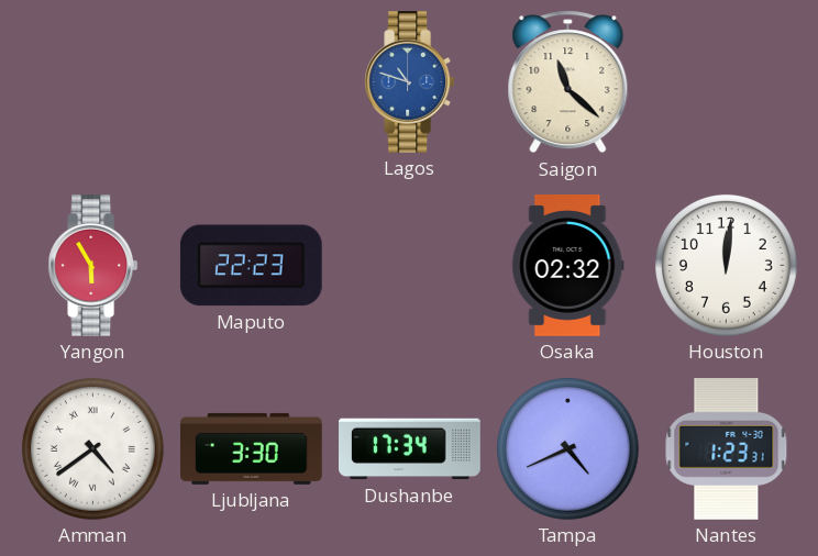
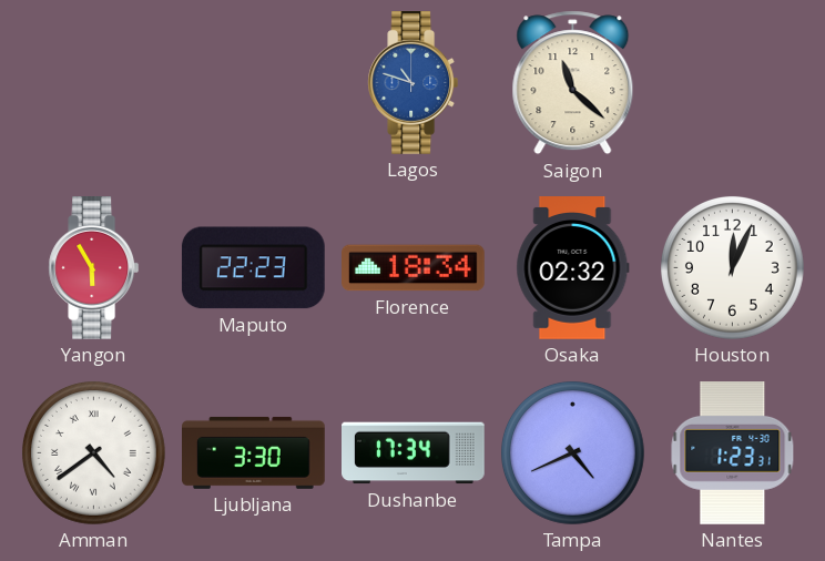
Florence: none -> 18:34 (414, 268)
Houston: 12:01 -> 12:04 (732, 267)
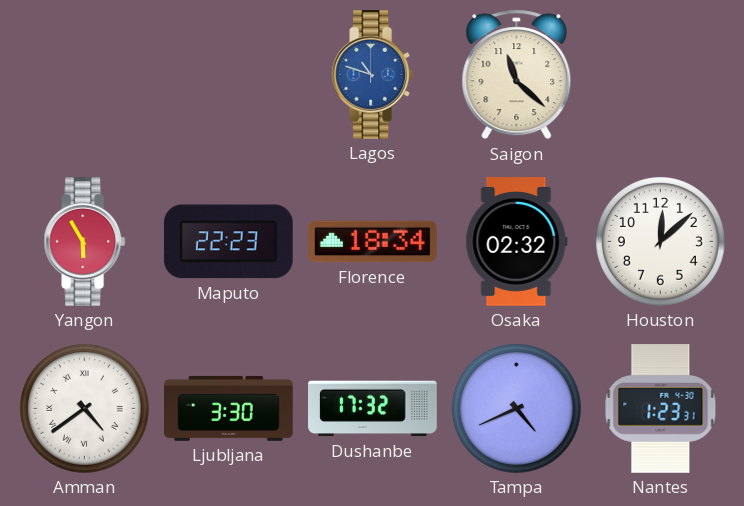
Houston: 12:04 -> 12:08 (660, 241)
Dushanbe: 17:34 -> 17:32 (373, 409)
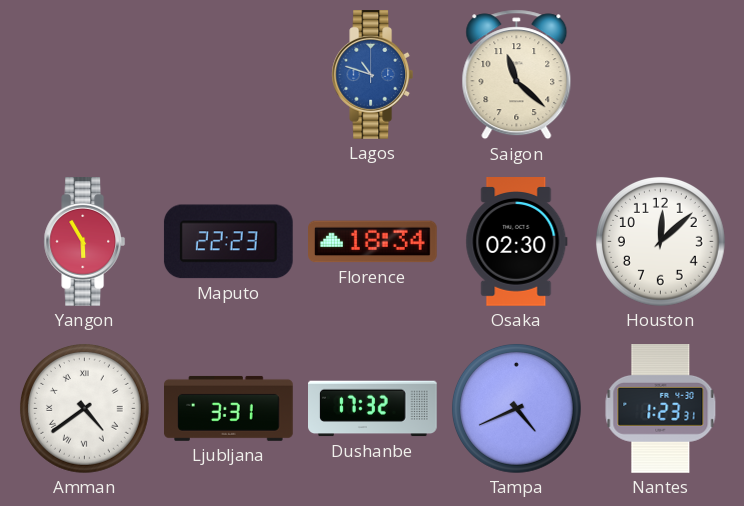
Osaka: 02:32 -> 02:30 (517, 242)
Ljubljana: 3:30 -> 3:31 (229, 408)
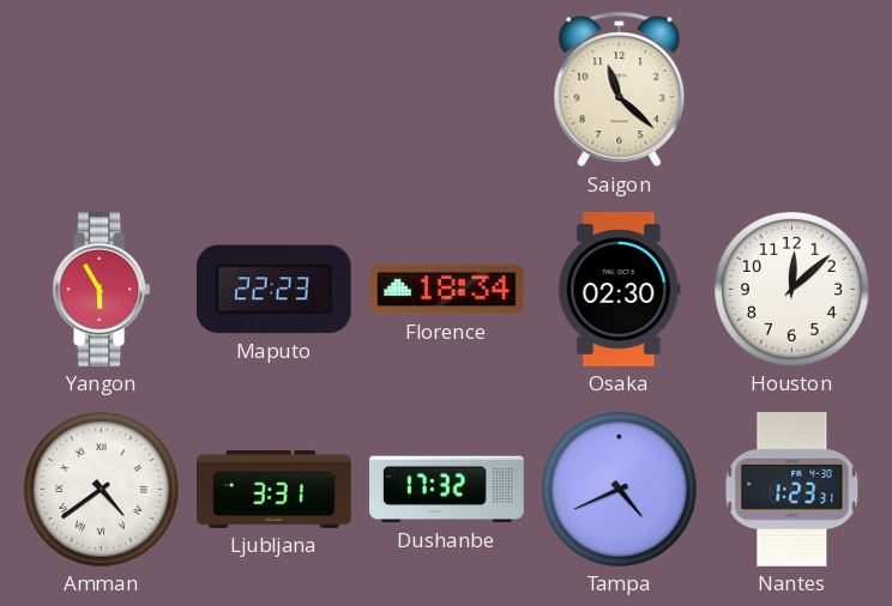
Lagos: 10:48 -> none (373, 75)
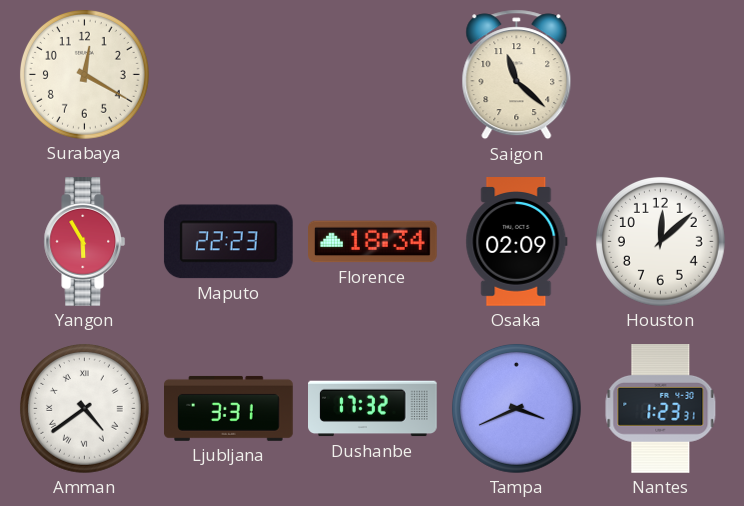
Surabaya: none -> 12:20 (84, 74)
Osaka: 02:30 -> 02:09 (517, 242)
Tampa: 4:41 -> 3:41 (516, 408)
